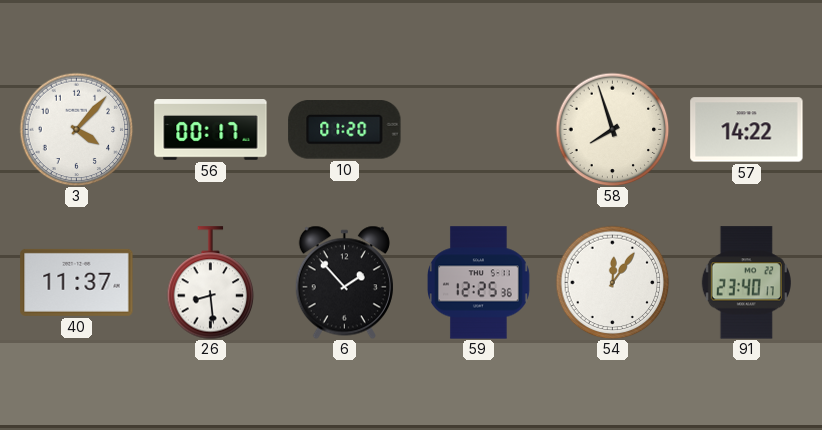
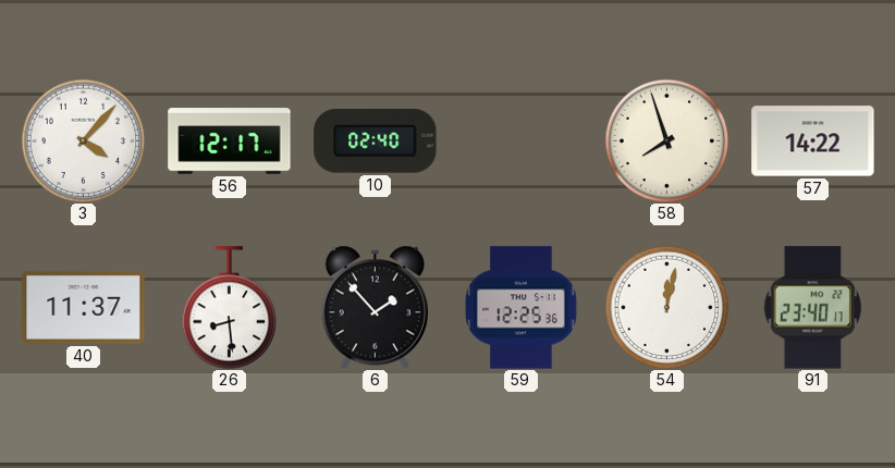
56: 00:17 -> 12:17 (230, 141)
10: 01:20 -> 02:40 (376, 141)
54: 12:06 -> 12:02 (666, 307)
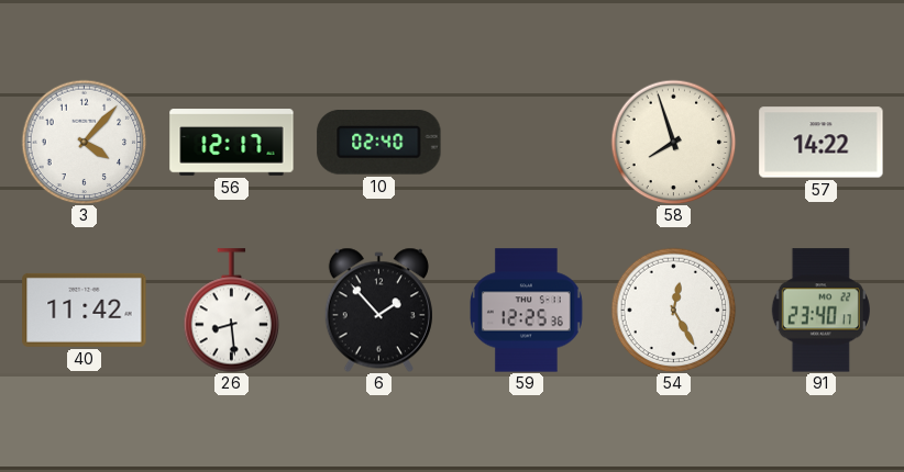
40: 11:37 -> 11:42 (85, 310)
54: 12:02 -> 12:25 (673, 310)
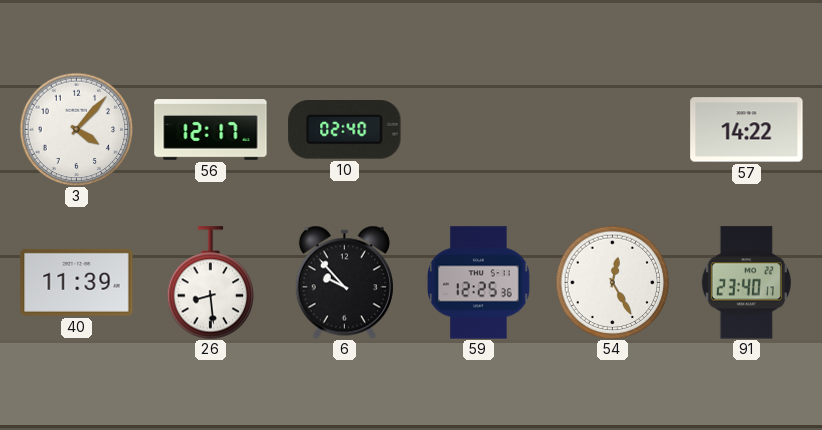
58: 7:57 -> none (673, 142)
40: 11:42 -> 11:39 (77, 282)
6: 1:53 -> 9:53 (344, 282)
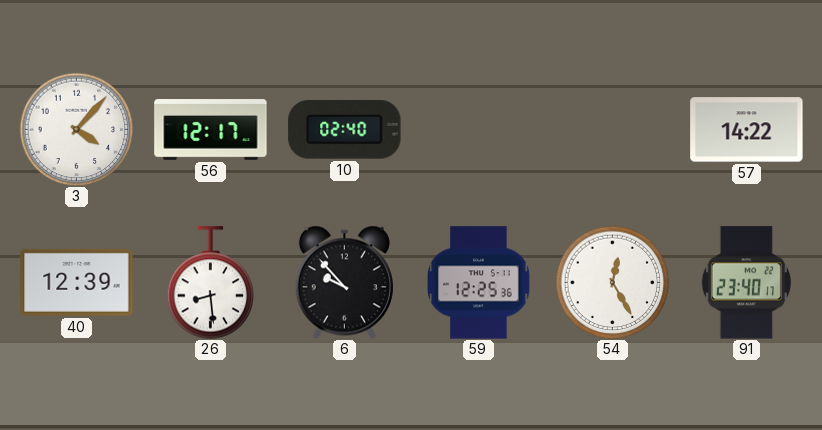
40: 11:39 -> 12:39 (77, 282)
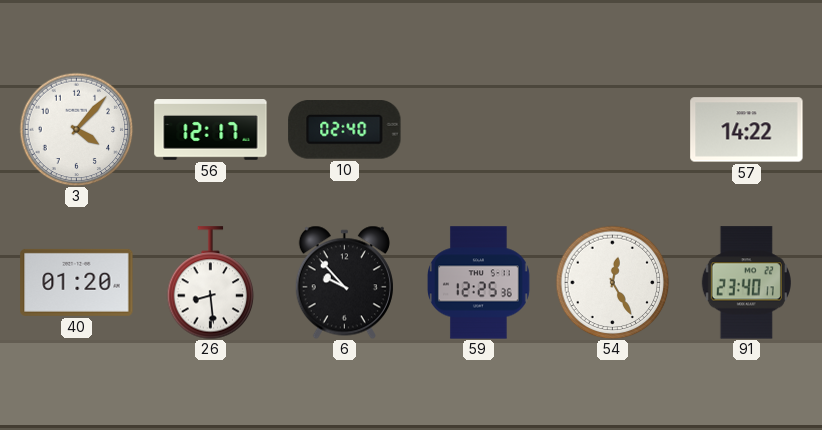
40: 12:39 -> 01:20 (77, 282)
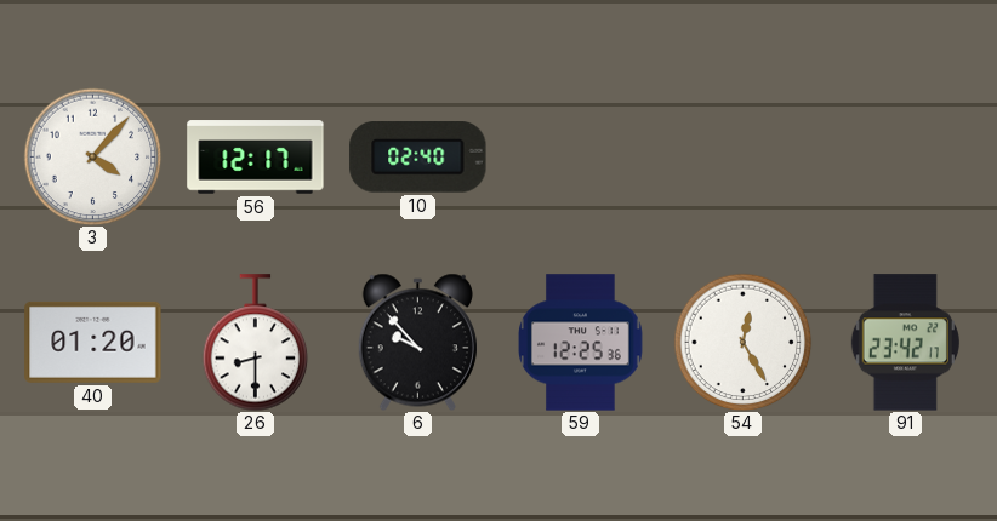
57: 14:22 -> none (747, 130)
26: 8:29 -> 8:30 (256, 343)
91: 23:40 -> 23:42 (905, 343)
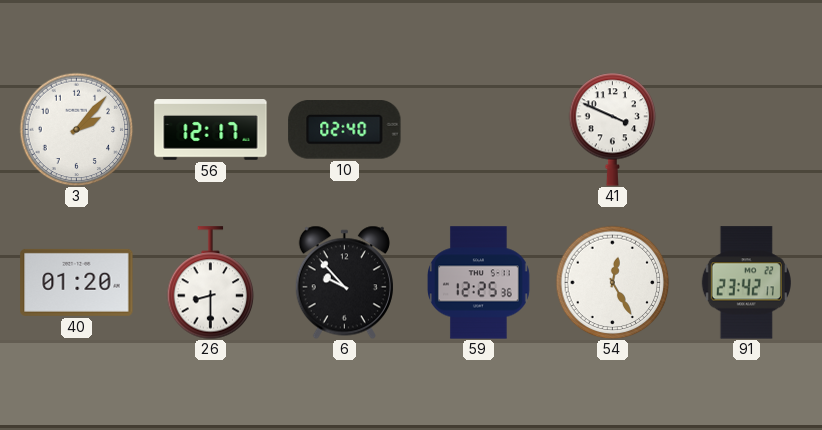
3: 4:07 -> 2:07 (76, 129)
41: none -> 3:49 (613, 129)
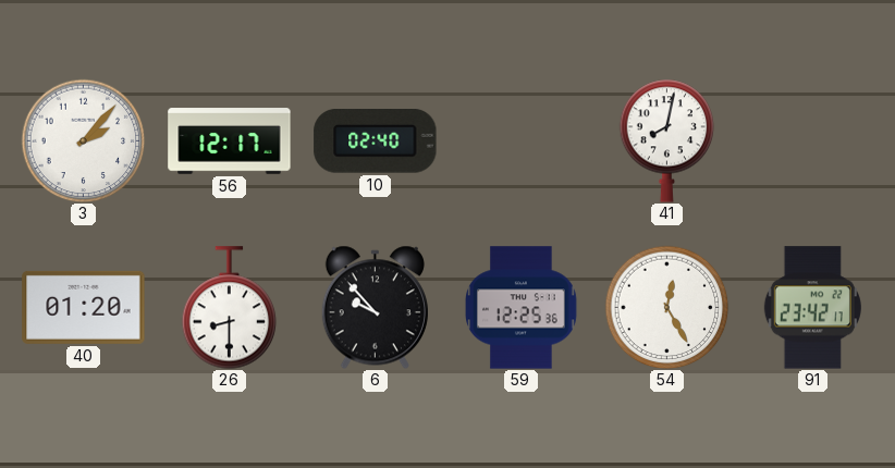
41: 3:49 -> 8:02 (667, 140)
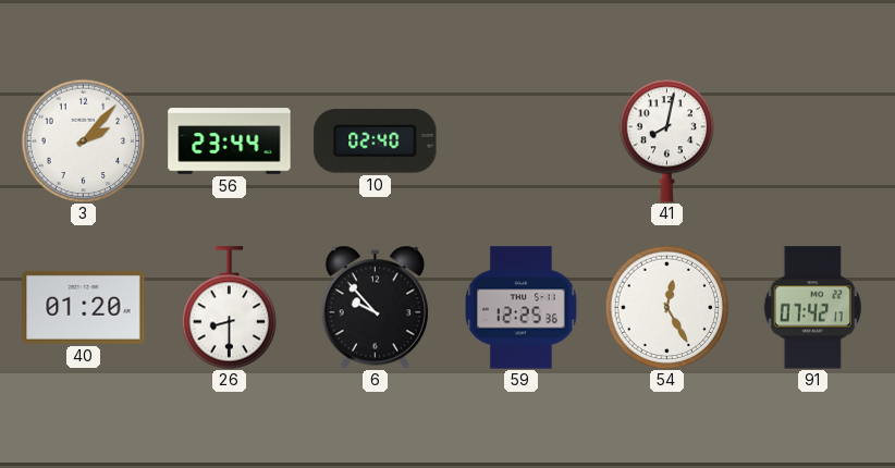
56: 12:17 -> 23:44 (230, 141)
91: 23:42 -> 07:42 (812, 308)
